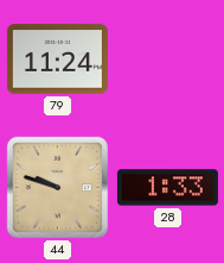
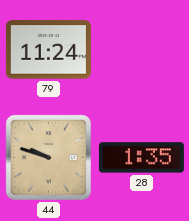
28: 1:33 -> 1:35 (141, 158)
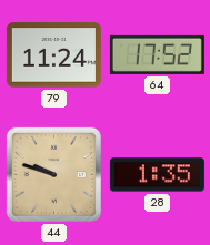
64: none -> 17:52 (157, 54)
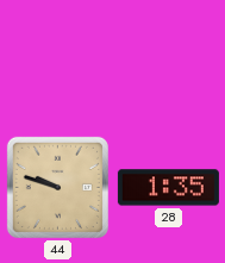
79: 11:24 -> none (53, 55)
64: 17:52 -> none (157, 54)
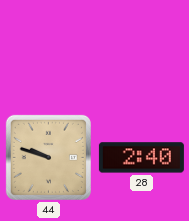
28: 1:35 -> 2:40 (141, 158)
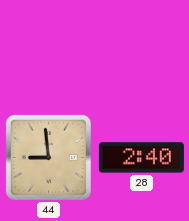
44: 9:48 -> 8:59 (48, 157)
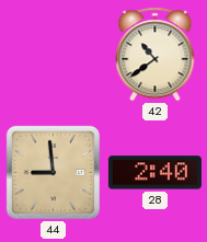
42: none -> 10:39 (156, 55)
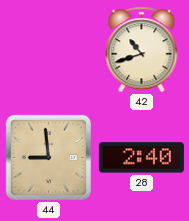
42: 10:39 -> 10:42 (142, 50)
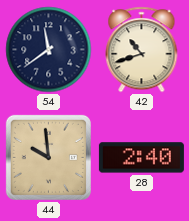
54: none -> 11:39 (49, 50)
44: 8:59 -> 9:59 (48, 157)
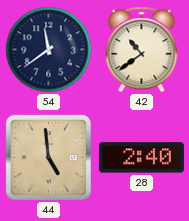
42: 10:42 -> 10:39 (142, 50)
44: 9:59 -> 4:59 (48, 157)
